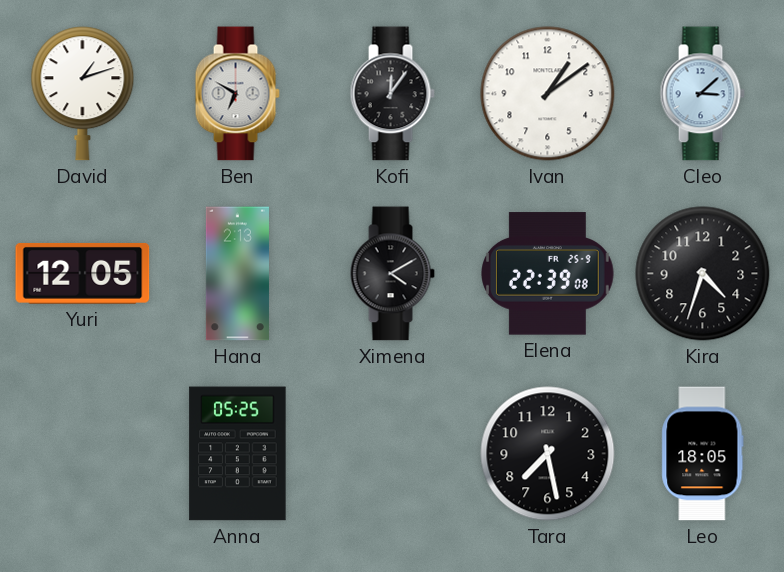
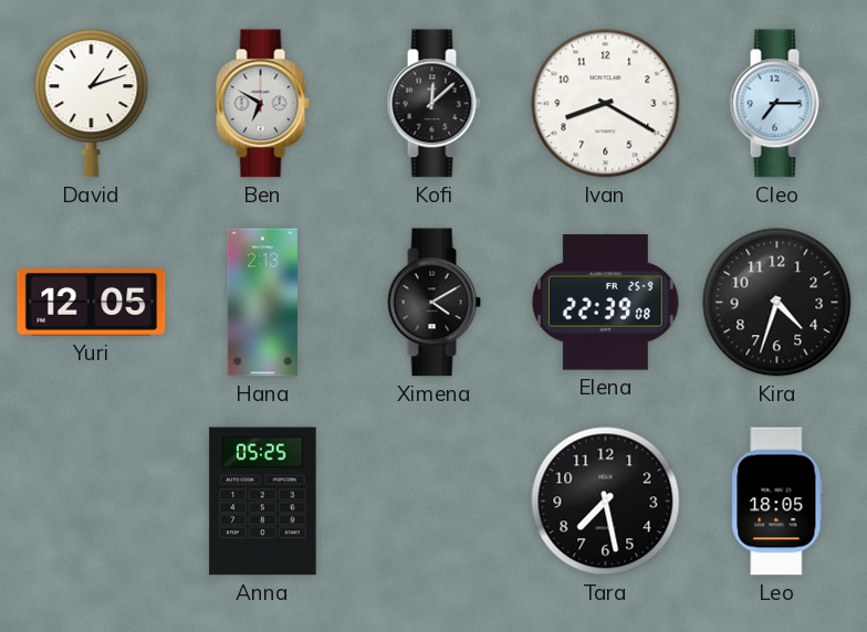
Kofi: 12:06 -> 12:08 (433, 104)
Ivan: 1:09 -> 8:20 (606, 104)
Cleo: 3:08 -> 7:15 (776, 104)
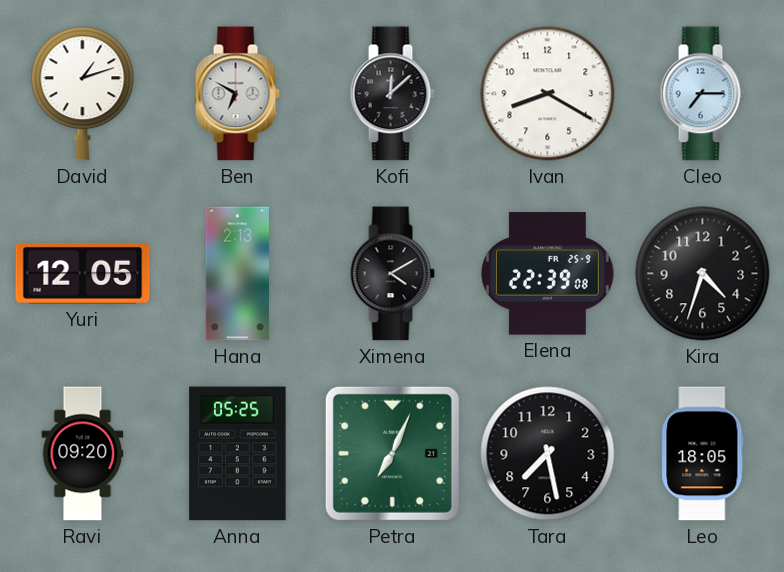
Ravi: none -> 09:20 (83, 454)
Petra: none -> 7:04 (392, 453)
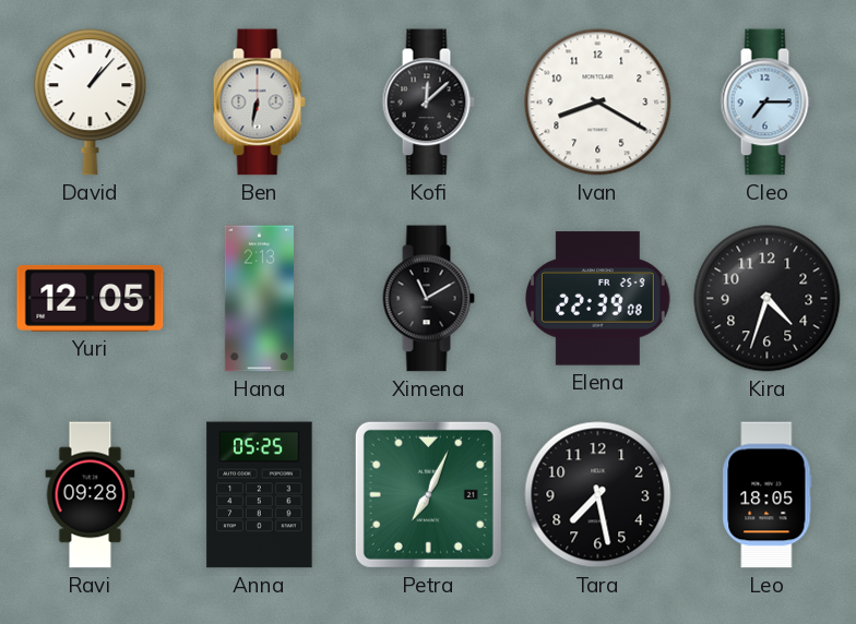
David: 1:12 -> 1:07 (91, 103)
Ben: 6:50 -> 6:32 (259, 103)
Ximena: 4:10 -> 11:10 (428, 299)
Ravi: 09:20 -> 09:28 (91, 495)
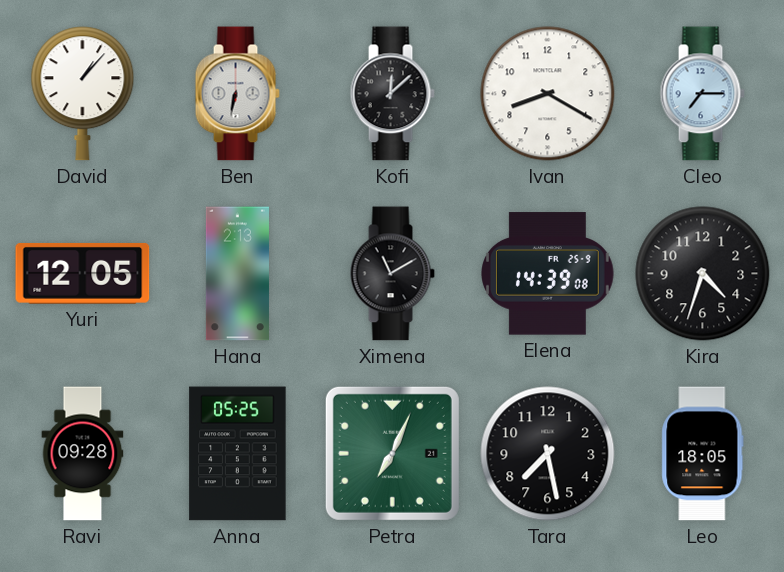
Elena: 22:39 -> 14:39 (548, 274)
